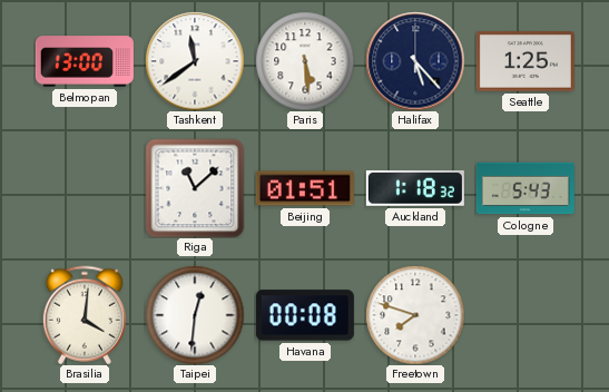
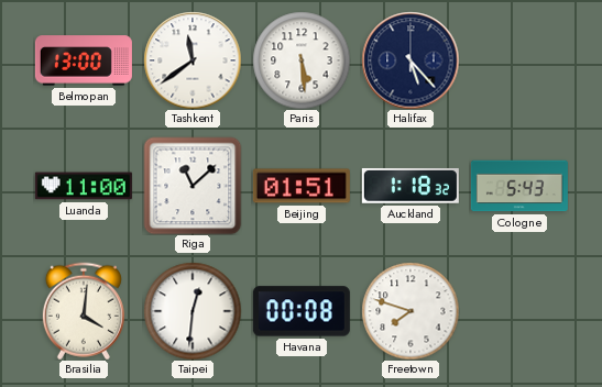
Seattle: 1:25 -> none (525, 61)
Luanda: none -> 11:00 (84, 186)
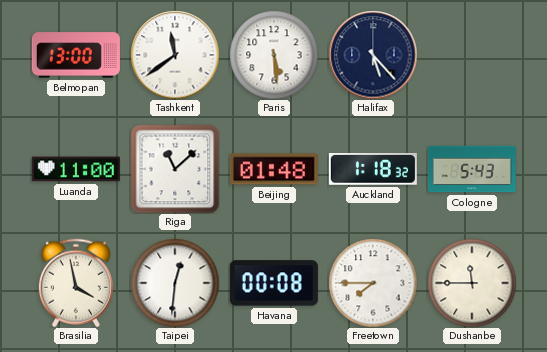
Beijing: 01:51 -> 01:48 (274, 169)
Brasilia: 4:01 -> 3:58 (76, 283)
Freetown: 7:48 -> 7:45 (373, 283)
Dushanbe: none -> 11:45 (472, 283)
